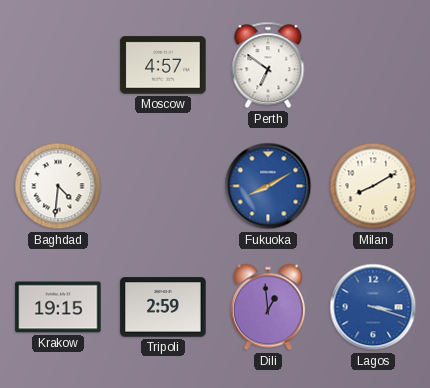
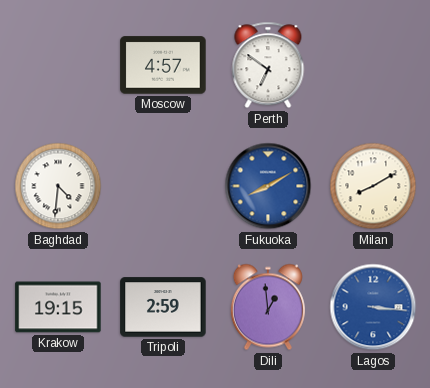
Lagos: 3:18 -> 3:16 (373, 307)
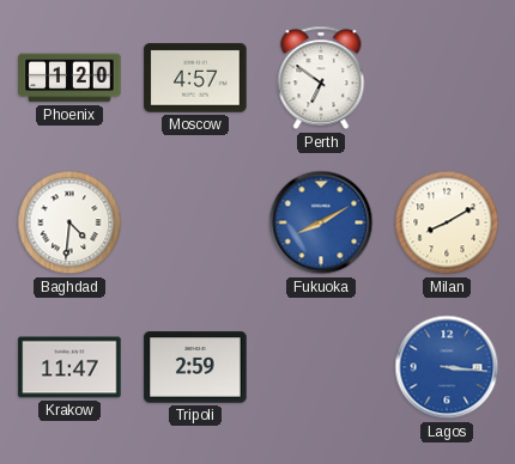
Phoenix: none -> 1:20 (69, 78)
Krakow: 19:15 -> 11:47 (69, 367)
Dili: 12:59 -> none (268, 307)
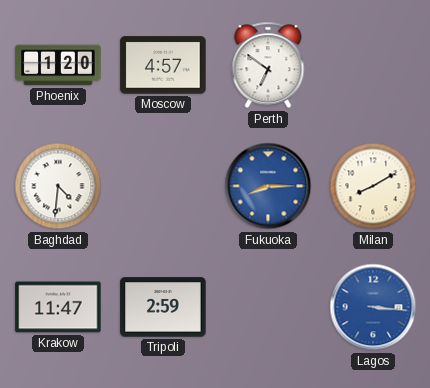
Fukuoka: 8:10 -> 8:15 (268, 186)
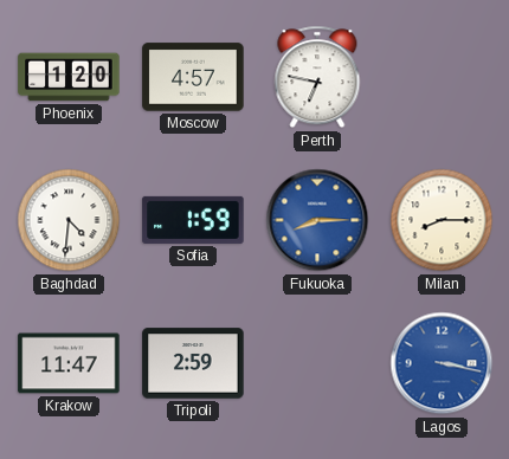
Perth: 6:51 -> 6:47 (317, 77)
Sofia: none -> 1:59 (193, 220)
Milan: 8:10 -> 8:15 (442, 220)
Lagos: 3:16 -> 3:17 (442, 363)
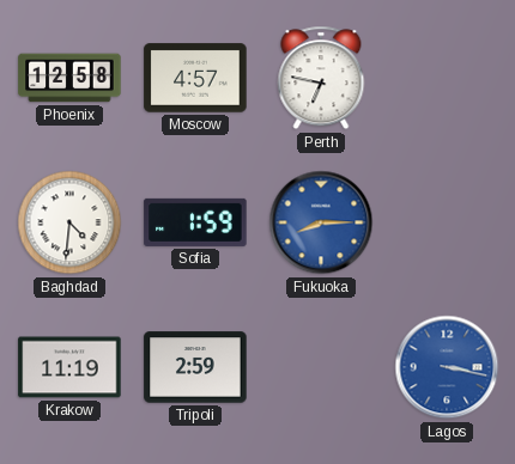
Phoenix: 1:20 -> 12:58 (69, 78)
Milan: 8:15 -> none (442, 220)
Krakow: 11:47 -> 11:19 (69, 367)
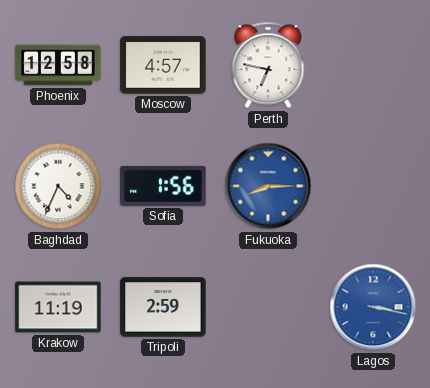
Baghdad: 4:31 -> 4:34 (58, 186)
Sofia: 1:59 -> 1:56 (163, 186)
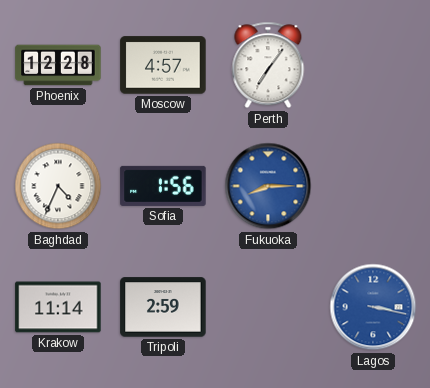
Phoenix: 12:58 -> 12:28 (58, 65)
Perth: 6:47 -> 7:06 (268, 65)
Krakow: 11:19 -> 11:14 (58, 307)
